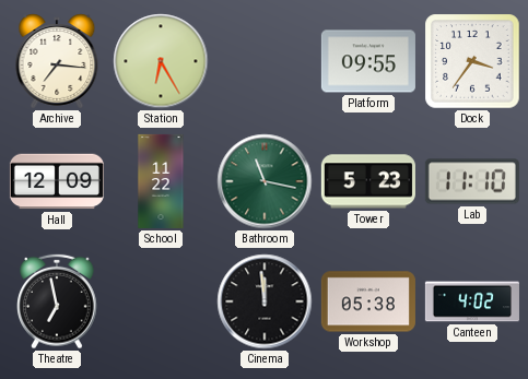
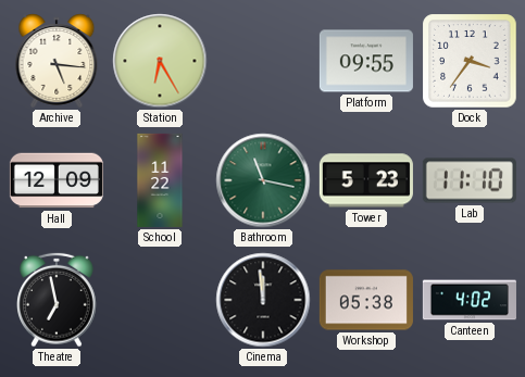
Archive: 7:16 -> 5:16 (57, 61)
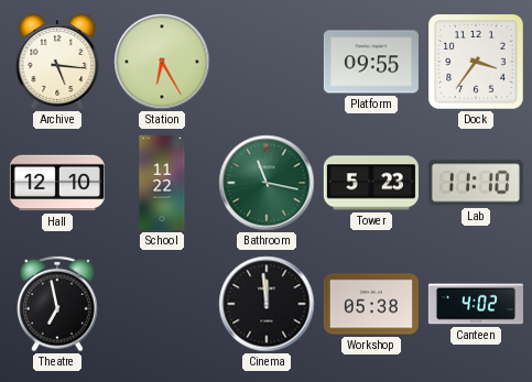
Hall: 12:09 -> 12:10 (57, 183)
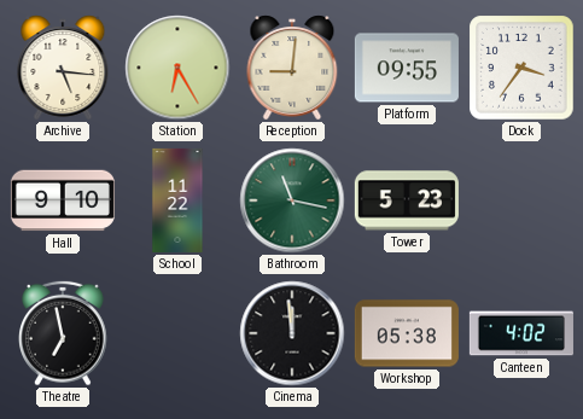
Reception: none -> 9:01 (292, 68)
Hall: 12:10 -> 9:10 (63, 200)
Lab: 11:10 -> none (476, 183)
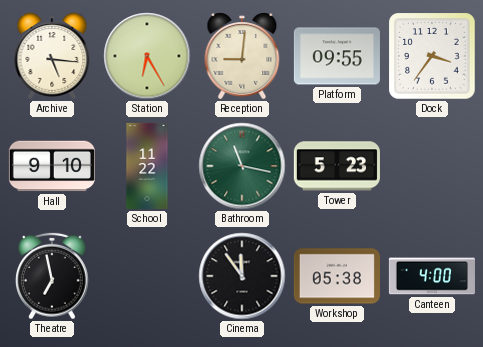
Cinema: 11:59 -> 11:54 (242, 276)
Canteen: 4:02 -> 4:00 (432, 276)
